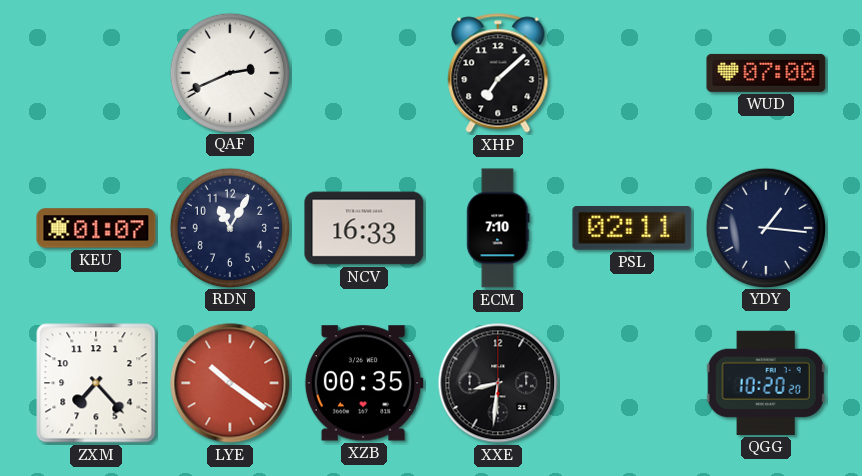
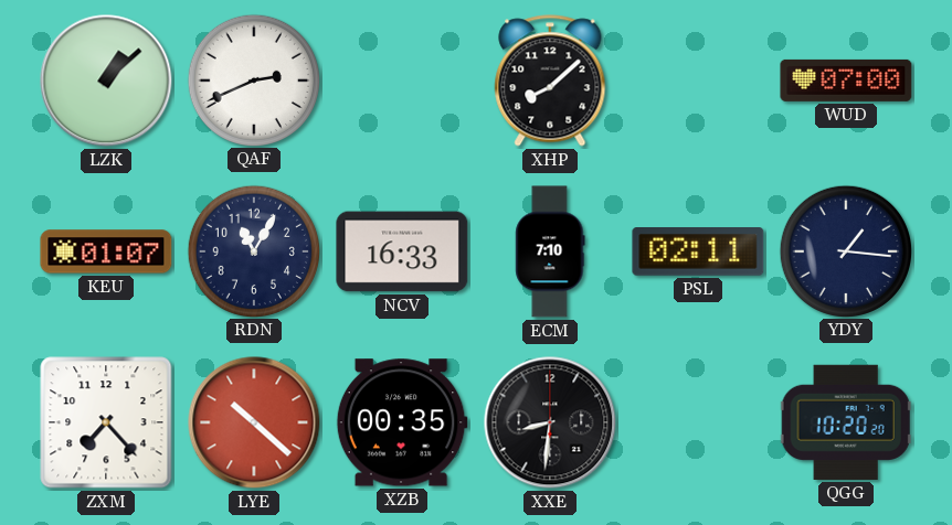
LZK: none -> 1:08 (106, 81)
XHP: 7:08 -> 8:08 (550, 81)
LYE: 10:21 -> 10:22 (254, 422)
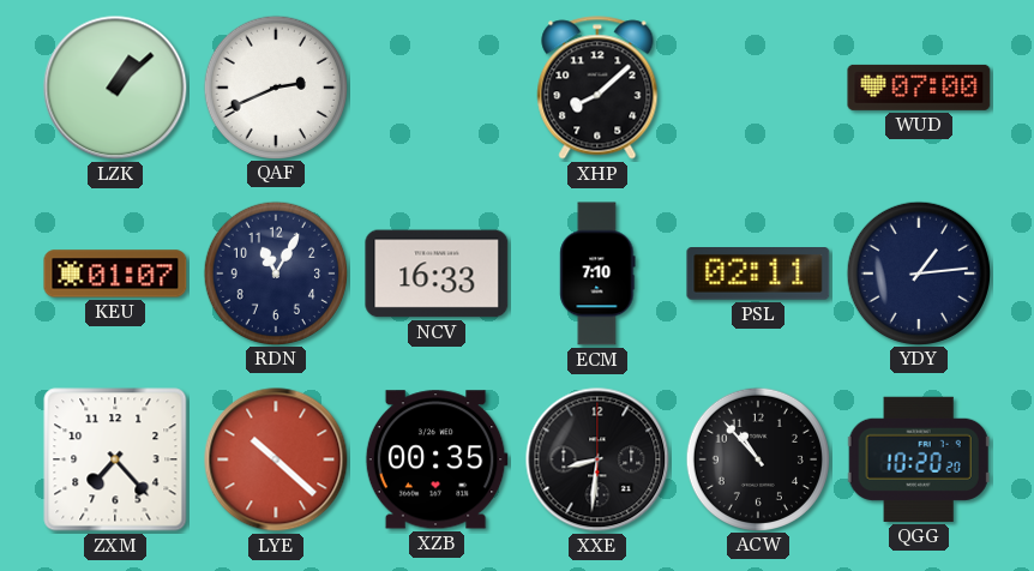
YDY: 1:16 -> 1:14 (918, 272)
ACW: none -> 10:53 (757, 458)
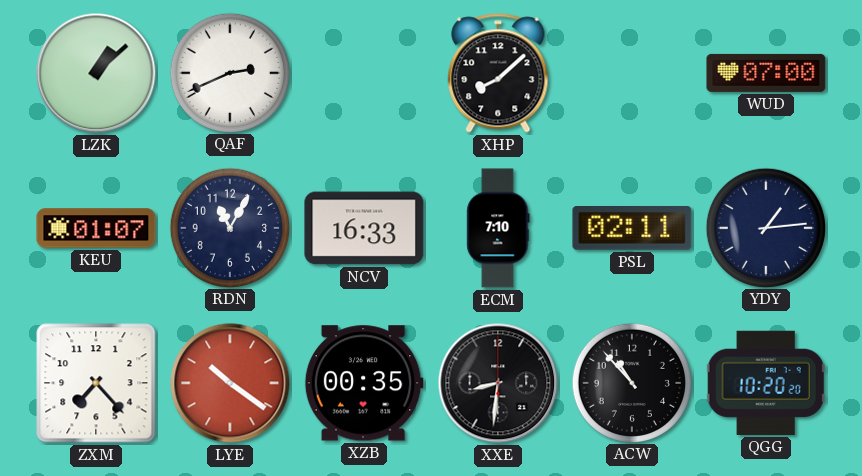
LYE: 10:22 -> 10:21 (230, 383)
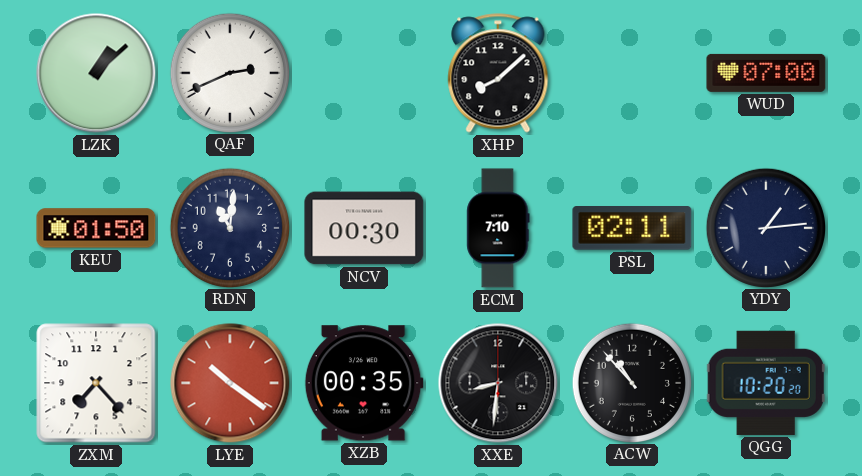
KEU: 01:07 -> 01:50 (96, 228)
RDN: 11:05 -> 11:01 (229, 227)
NCV: 16:33 -> 00:30 (364, 228)
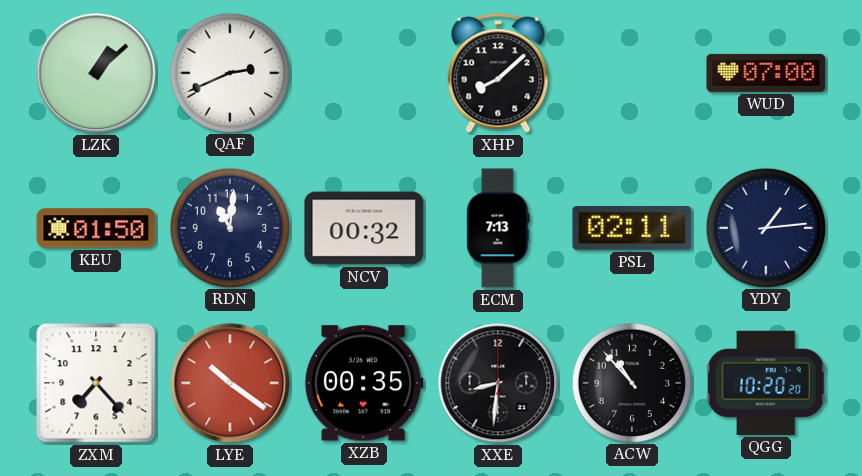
NCV: 00:30 -> 00:32 (364, 228)
ECM: 7:10 -> 7:13 (498, 228)
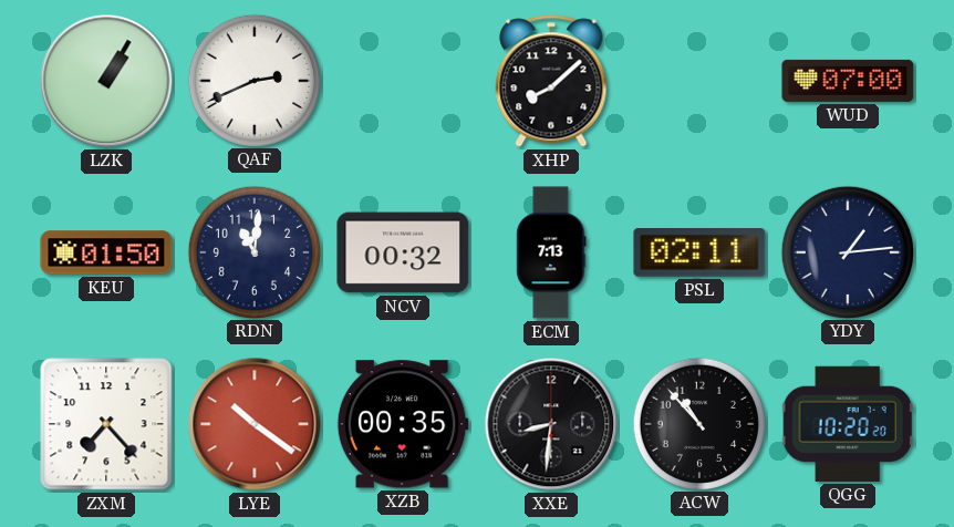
LZK: 1:08 -> 1:05 (106, 81)
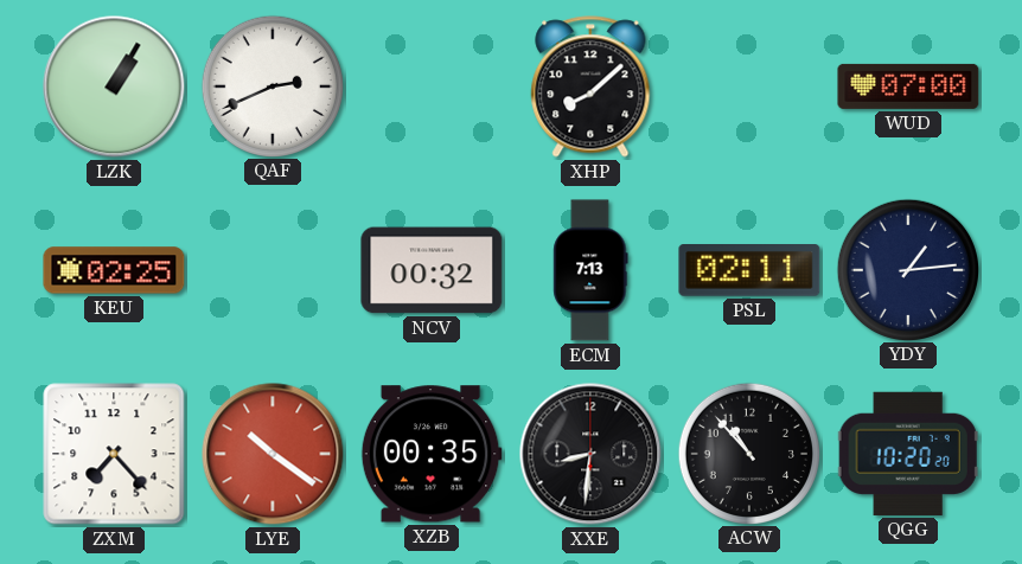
KEU: 01:50 -> 02:25 (114, 270)
RDN: 11:01 -> none (253, 251)
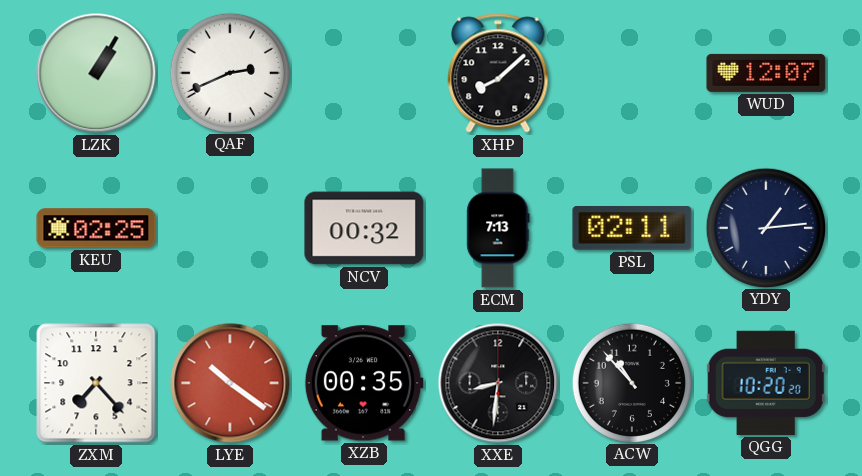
WUD: 07:00 -> 12:07 (766, 73)
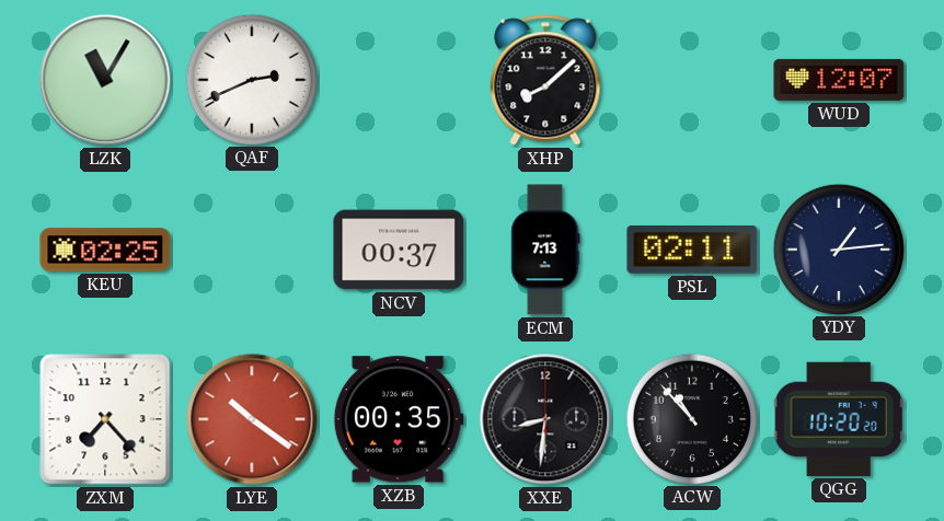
LZK: 1:05 -> 11:05 (105, 80)
NCV: 00:32 -> 00:37 (399, 250)
